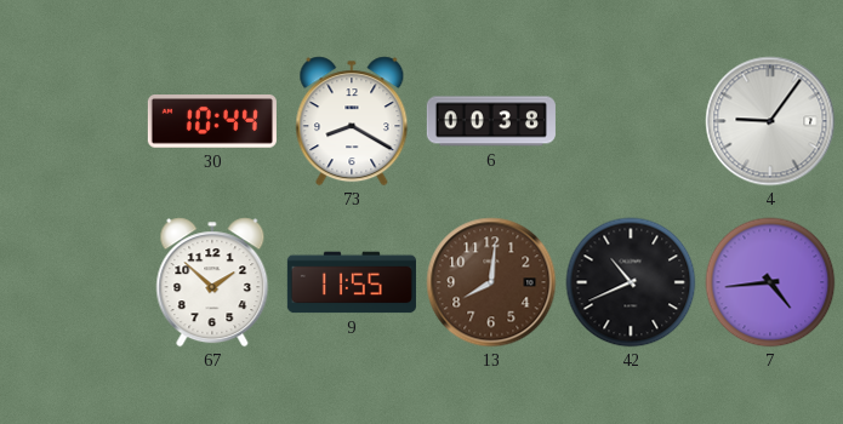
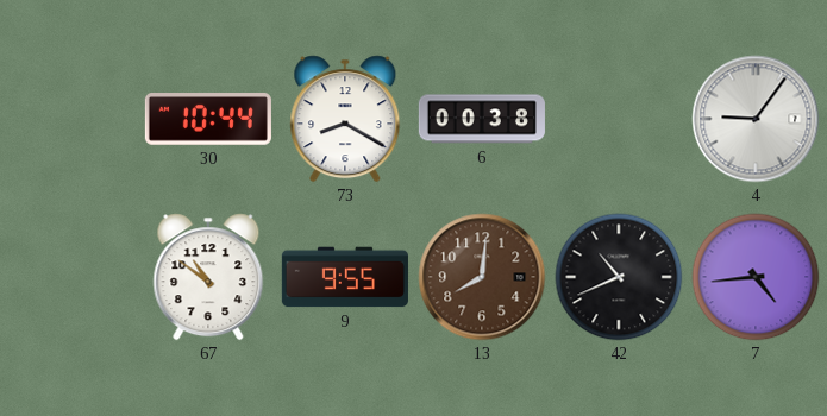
67: 1:52 -> 10:51 (208, 277)
9: 11:55 -> 9:55 (345, 277)
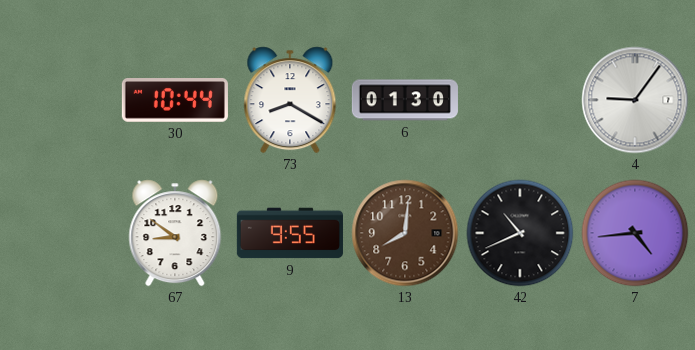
6: 00:38 -> 01:30 (405, 100)
67: 10:51 -> 8:51 (175, 233)
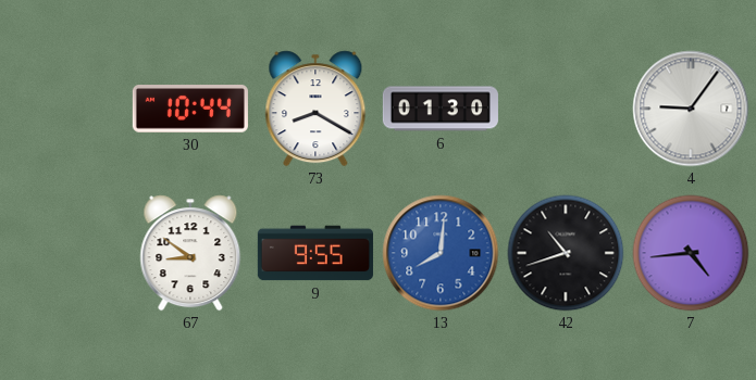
13 dial: brown -> blue (441, 253)
42: 10:41 -> 10:42 (566, 253)
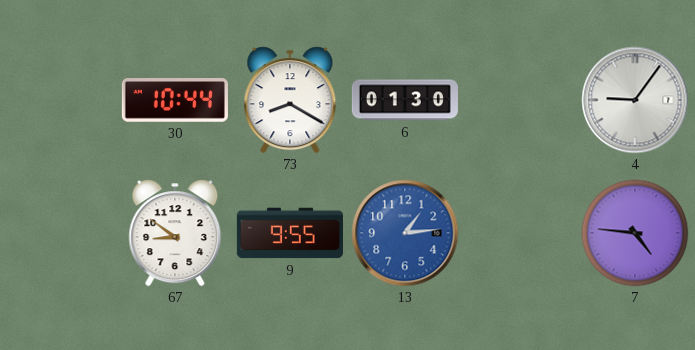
13: 8:01 -> 1:14 (405, 233)
42: 10:42 -> none (566, 253)
7: 4:44 -> 4:46 (635, 233)
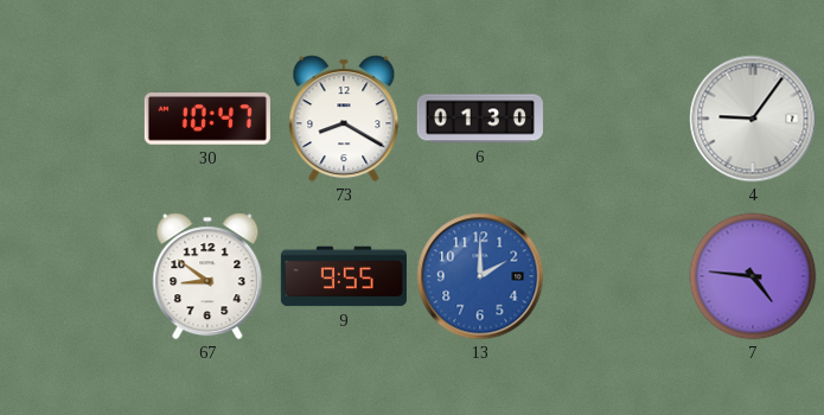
30: 10:44 -> 10:47 (207, 120)
13: 1:14 -> 2:00 (480, 276)
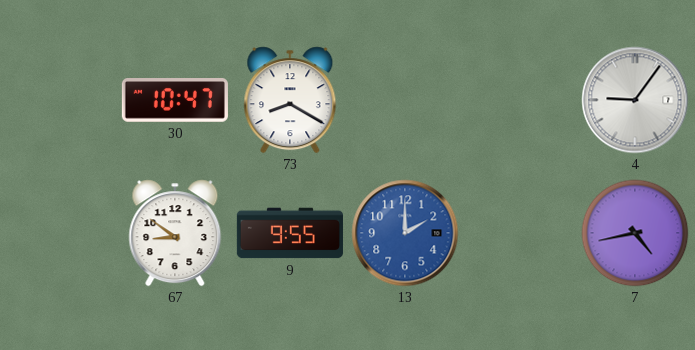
6: 01:30 -> none (480, 119)
7: 4:46 -> 4:43 (635, 233)
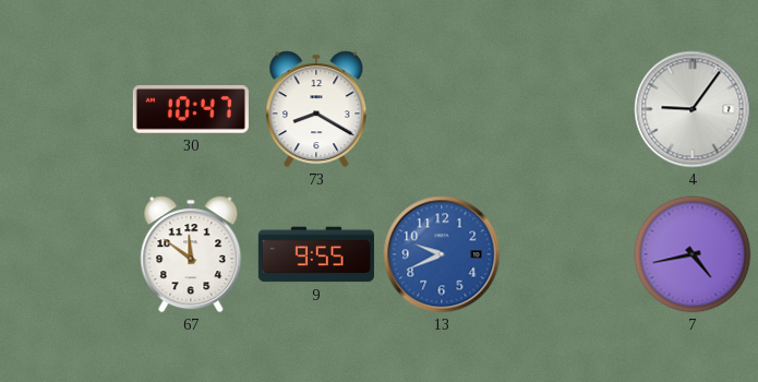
67: 8:51 -> 11:51 (191, 254)
13: 2:00 -> 9:41 (442, 254)
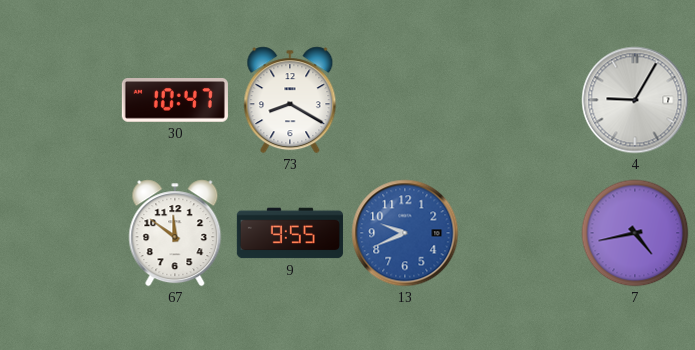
4: 9:06 -> 9:05 (635, 100)
